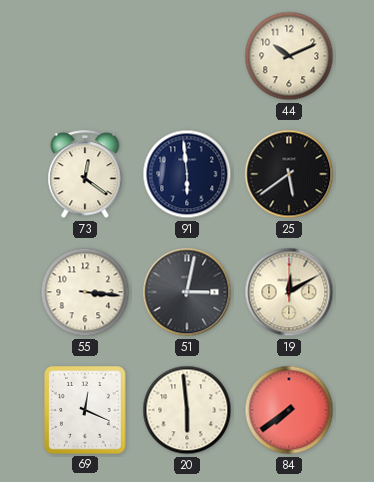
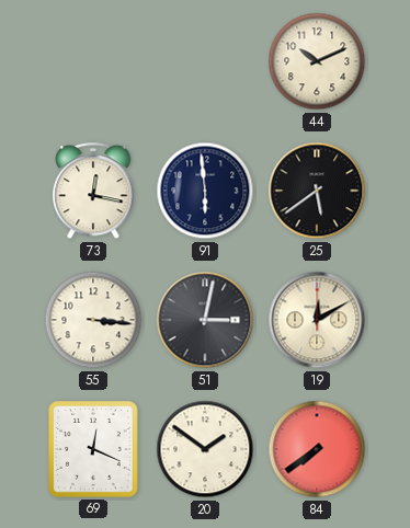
73: 12:21 -> 12:17 (93, 192)
20: 5:59 -> 1:51 (205, 449)
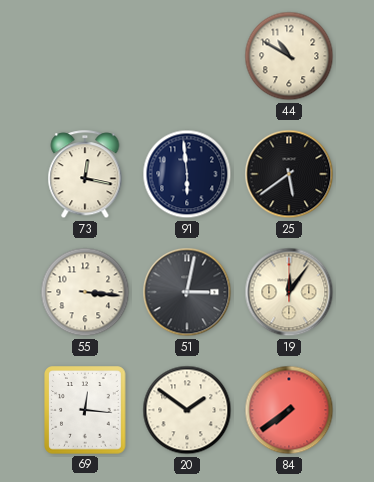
44: 10:11 -> 10:50 (289, 56)
19: 12:10 -> 12:06 (289, 292)
69: 12:19 -> 12:16 (85, 410)
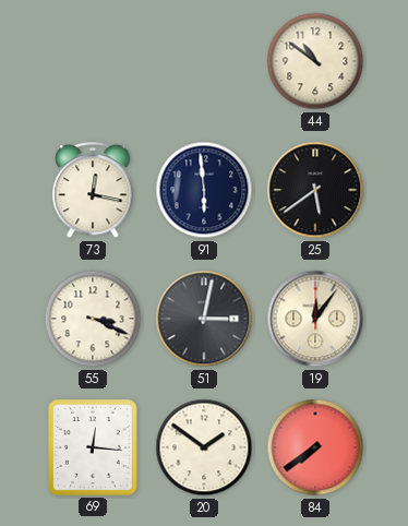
44: 10:50 -> 10:51 (315, 61)
55: 3:16 -> 3:19 (93, 319)
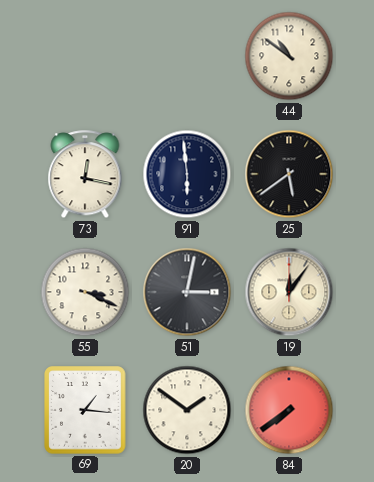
69: 12:16 -> 1:16 (85, 410)
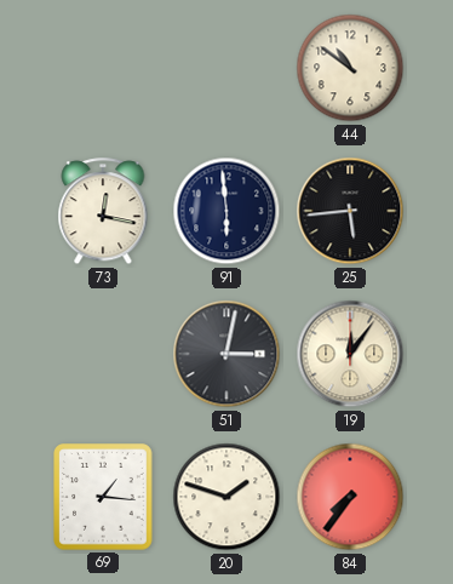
25: 5:39 -> 5:44 (350, 211)
55: 3:19 -> none (85, 292)
20: 1:51 -> 1:48 (226, 497)
84: 7:39 -> 7:36 (350, 497)
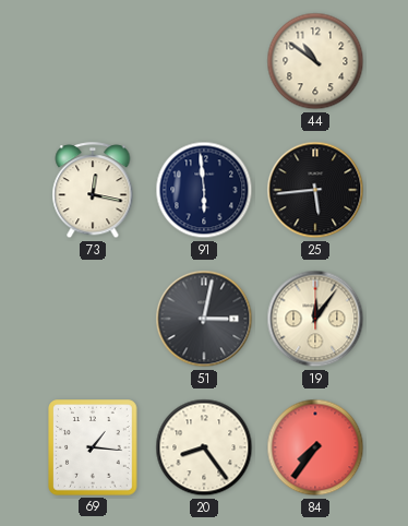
20: 1:48 -> 8:24 (204, 447)
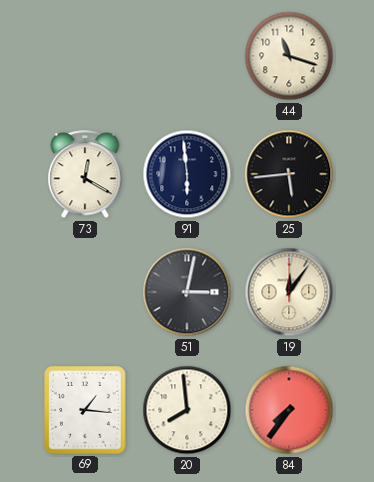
44: 10:51 -> 11:18 (289, 56)
73: 12:17 -> 12:20 (85, 175)
20: 8:24 -> 7:59 (187, 410)
